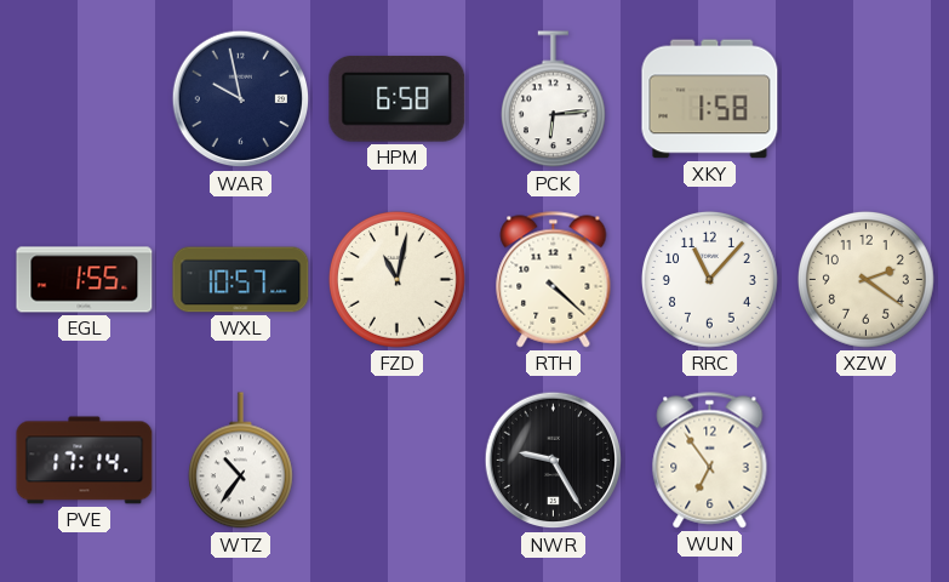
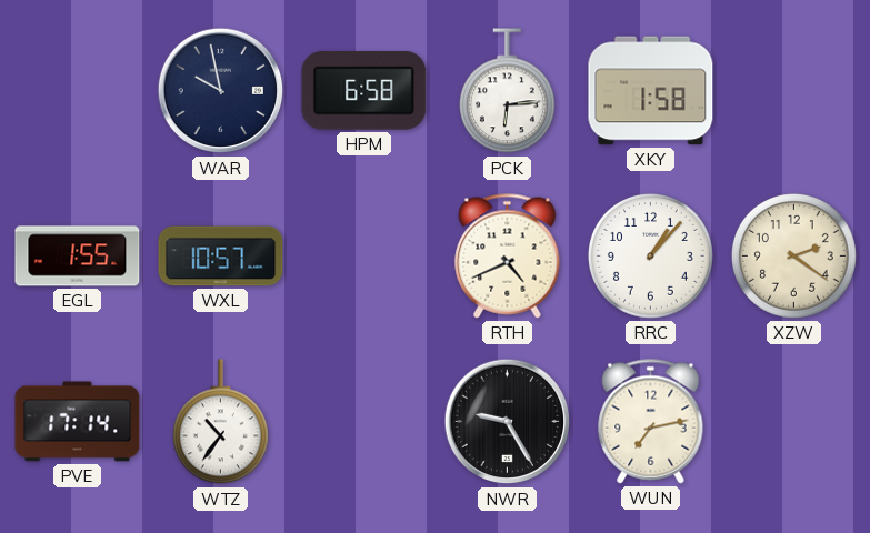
FZD: 11:02 -> none (396, 279)
RTH: 4:22 -> 4:41 (508, 257)
RRC: 11:07 -> 1:07 (650, 255)
WUN: 6:54 -> 7:13 (651, 422)
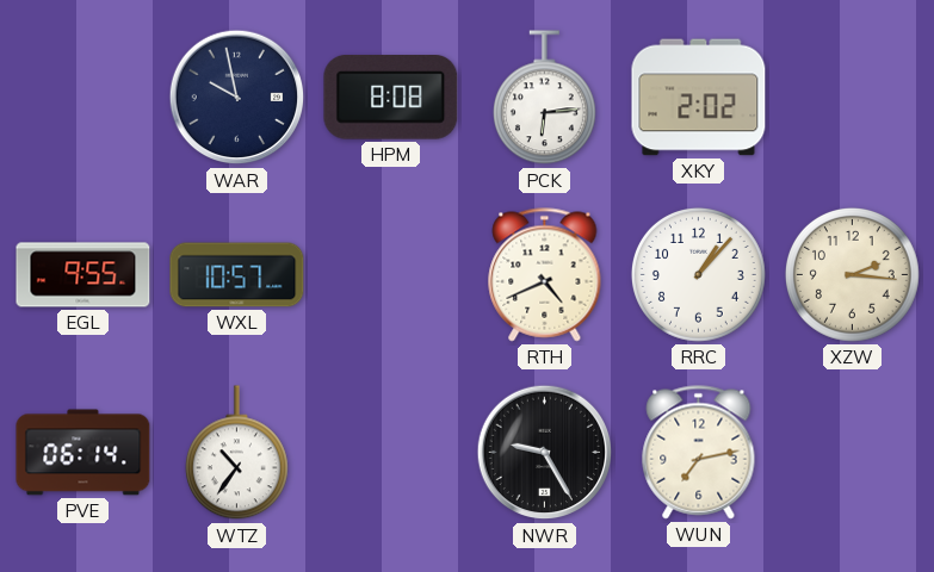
HPM: 6:58 -> 8:08 (391, 98)
XKY: 1:58 -> 2:02 (699, 98)
EGL: 1:55 -> 9:55 (83, 275)
XZW: 2:21 -> 2:16 (852, 274)
PVE: 17:14 -> 06:14 (83, 453)
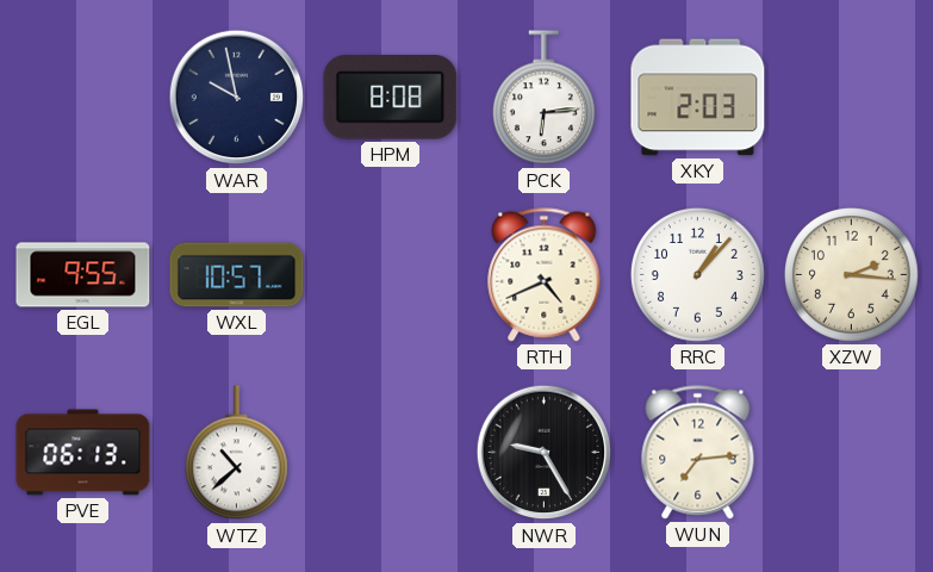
XKY: 2:02 -> 2:03 (698, 98)
PVE: 06:14 -> 06:13 (83, 453)
WTZ: 10:36 -> 10:38 (236, 453)
WUN: 7:13 -> 7:14 (698, 453)
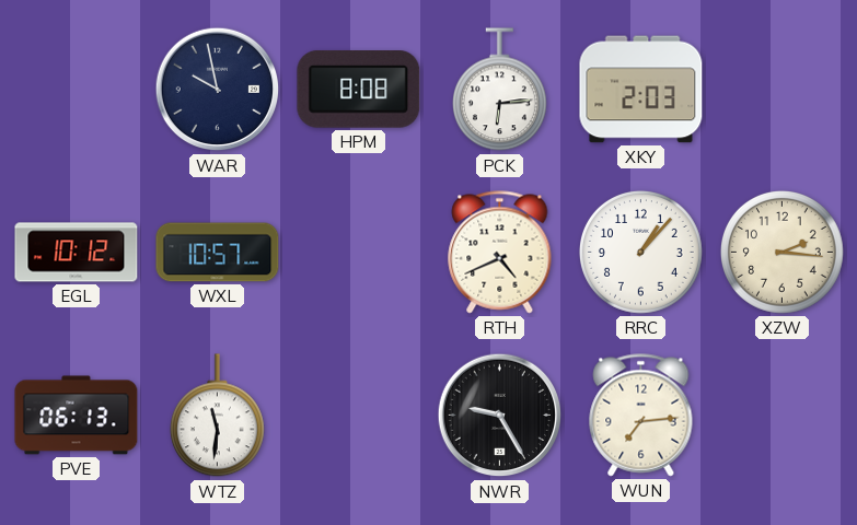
EGL: 9:55 -> 10:12 (77, 253)
WTZ: 10:38 -> 11:31 (217, 416)
